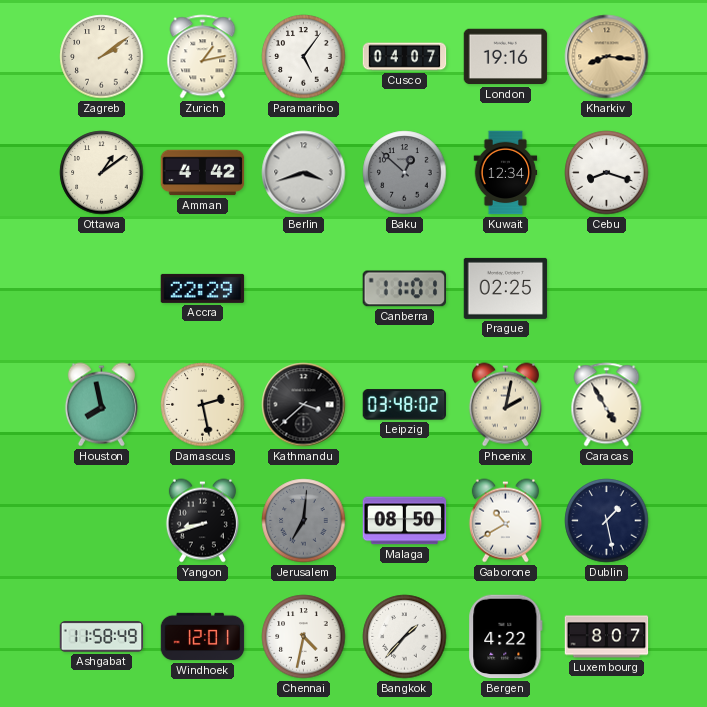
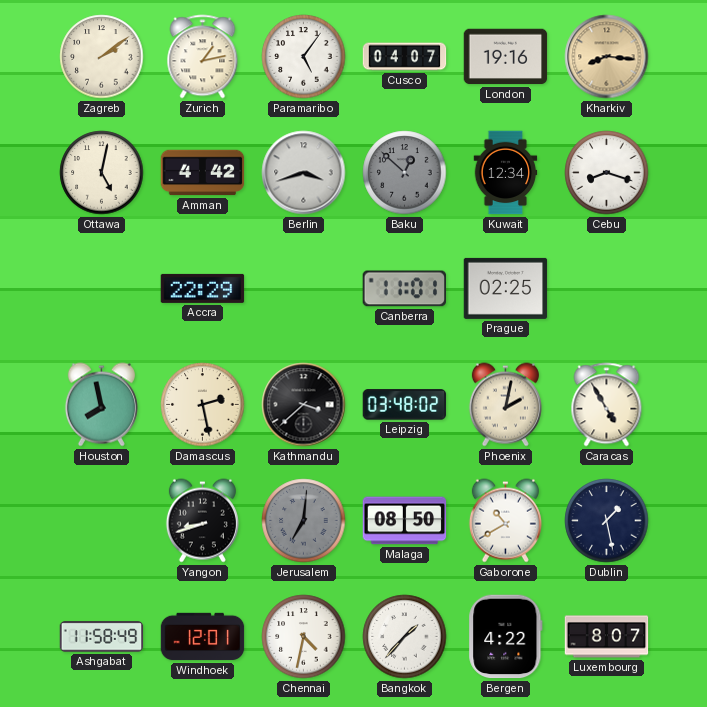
Ottawa: 1:09 -> 5:02 (102, 173)
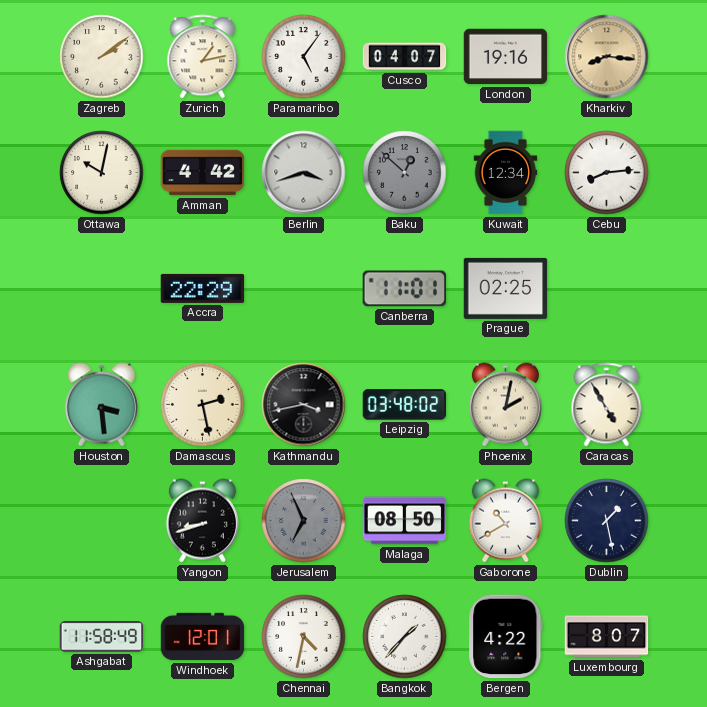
Ottawa: 5:02 -> 10:02 (102, 173)
Cebu: 8:18 -> 8:14 (607, 173)
Houston: 7:58 -> 3:29 (101, 405)
Kathmandu: 3:38 -> 3:43 (304, 405)
Jerusalem: 7:01 -> 6:56 (304, 521)
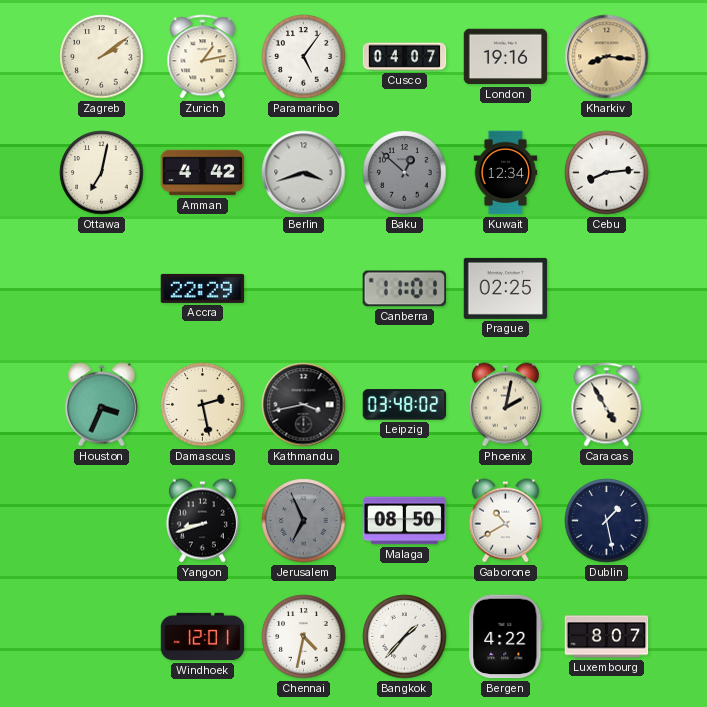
Ottawa: 10:02 -> 7:02 (102, 173)
Houston: 3:29 -> 3:34 (101, 405)
Ashgabat: 11:58 -> none (102, 637)
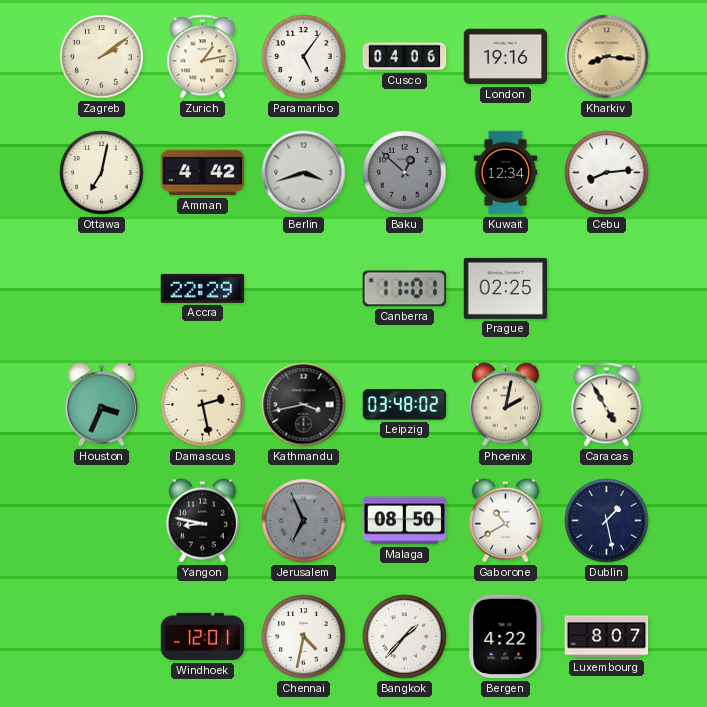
Cusco: 04:07 -> 04:06 (405, 57)
Yangon: 8:42 -> 8:47 (202, 521)
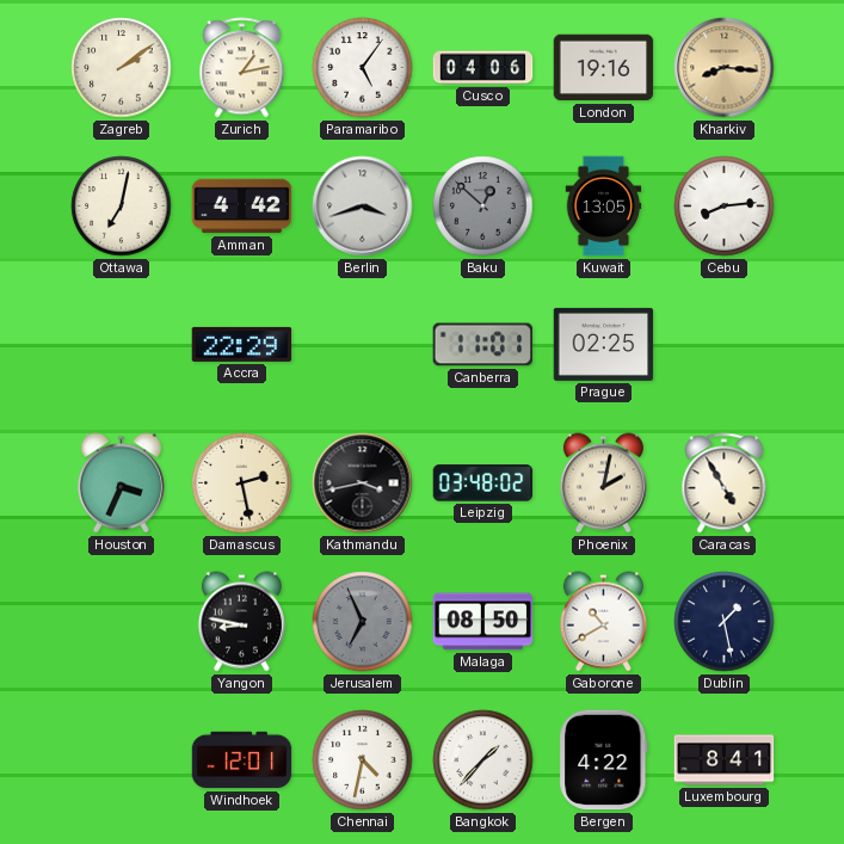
Kuwait: 12:34 -> 13:05 (604, 207)
Luxembourg: 8:07 -> 8:41 (725, 760)
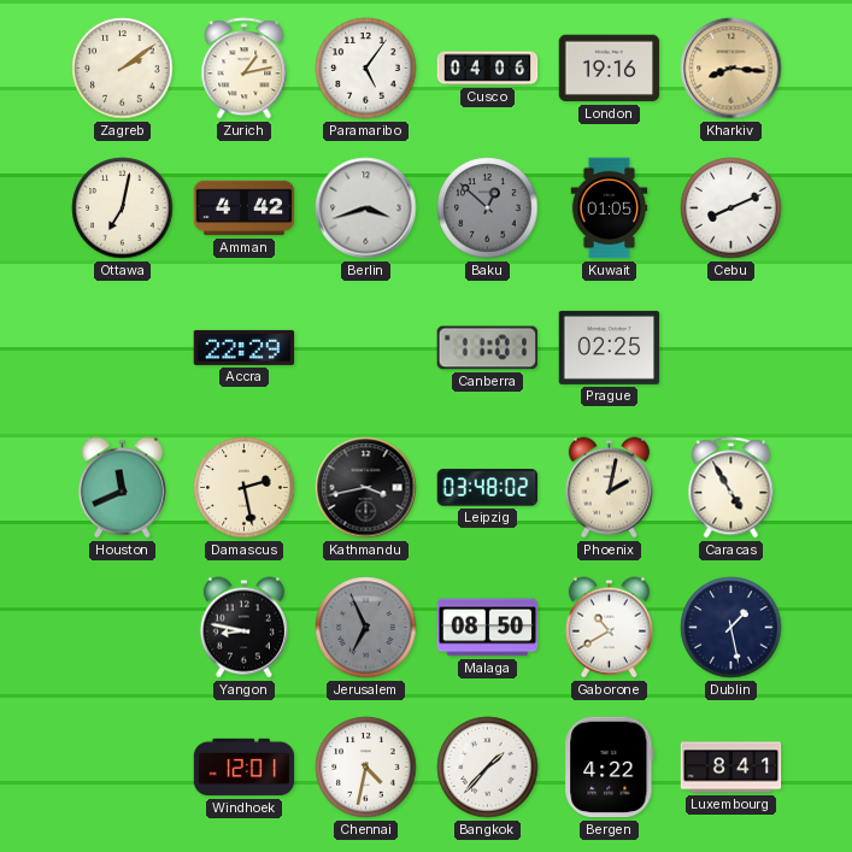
Kuwait: 13:05 -> 01:05 (610, 208)
Cebu: 8:14 -> 8:11 (731, 208)
Houston: 3:34 -> 11:41 (122, 488)
